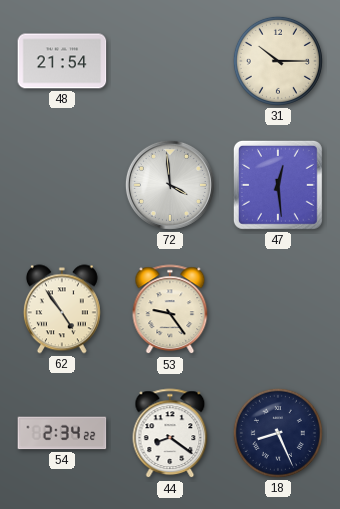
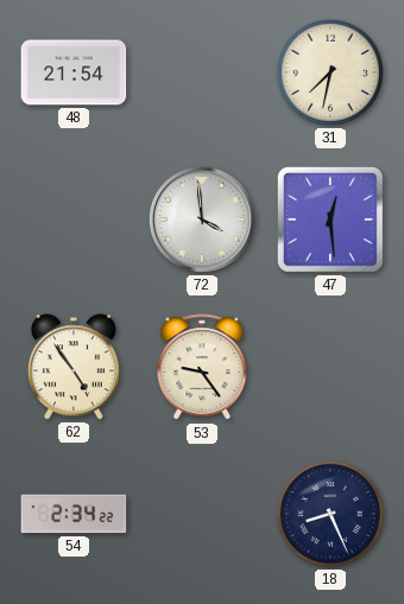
31: 10:15 -> 7:32 (330, 72)
44: 8:21 -> none (170, 434)
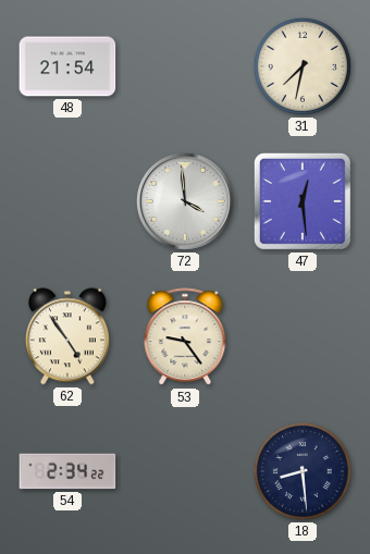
18: 8:26 -> 8:29 (303, 471)
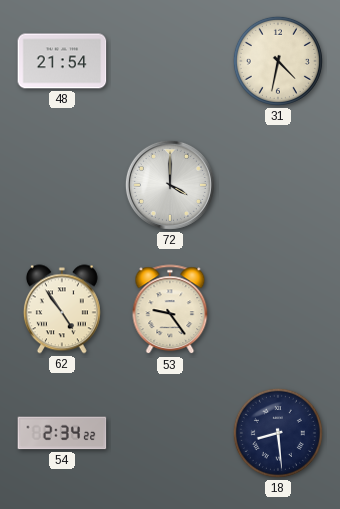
31: 7:32 -> 4:32 (278, 61)
72: 3:59 -> 4:00 (170, 185)
47: 12:29 -> none (303, 201)
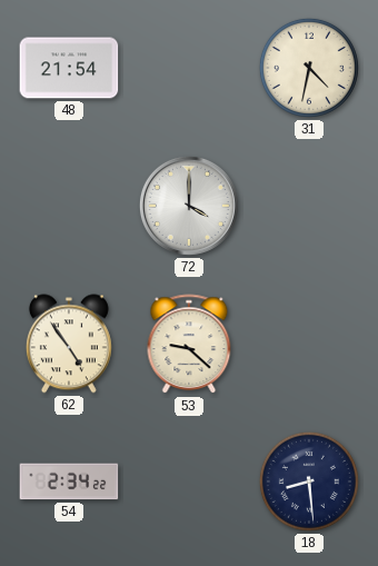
53: 9:24 -> 9:22 (189, 345)
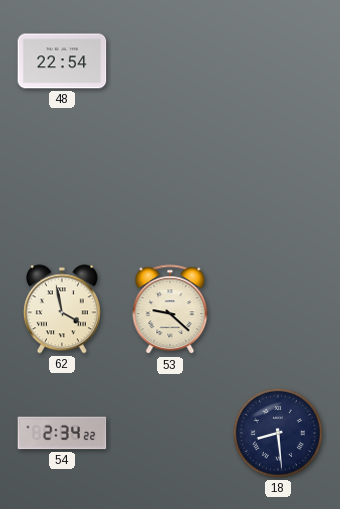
48: 21:54 -> 22:54 (62, 61)
31: 4:32 -> none (309, 68)
72: 4:00 -> none (189, 206)
62: 4:54 -> 3:58 (62, 309)
